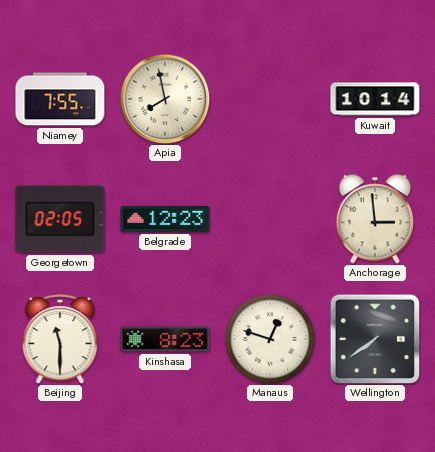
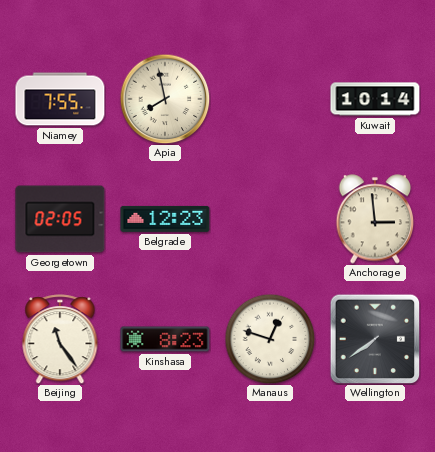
Beijing: 11:30 -> 11:24 (60, 339)
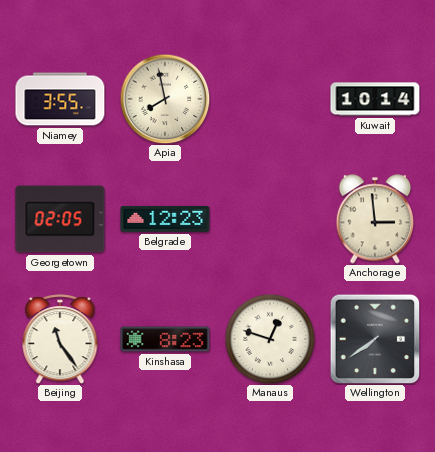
Niamey: 7:55 -> 3:55 (60, 99)
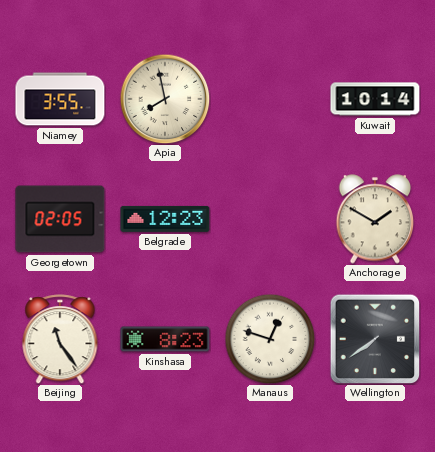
Anchorage: 2:59 -> 1:50 (375, 219)
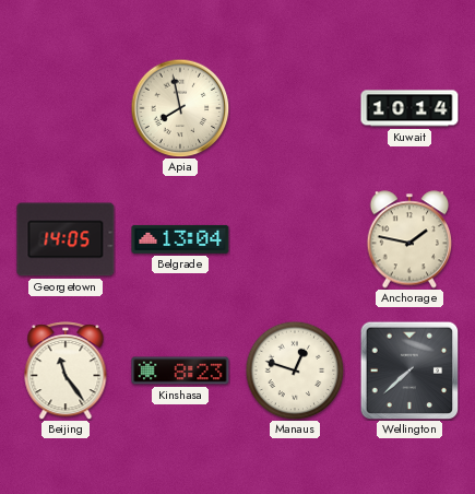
Niamey: 3:55 -> none (60, 99)
Georgetown: 02:05 -> 14:05 (66, 239)
Belgrade: 12:23 -> 13:04 (180, 239)
Anchorage: 1:50 -> 1:47 (409, 239)
Wellington: 7:39 -> 7:38 (409, 370)
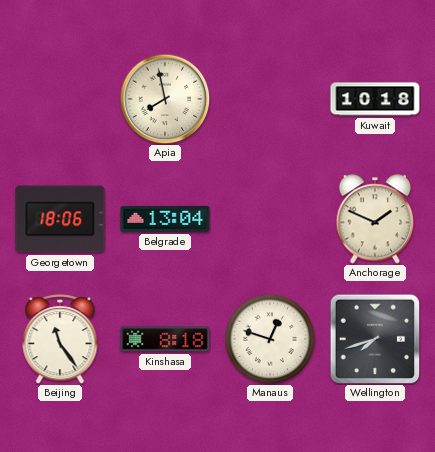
Kuwait: 10:14 -> 10:18 (375, 99)
Georgetown: 14:05 -> 18:06 (60, 219)
Anchorage: 1:47 -> 1:49 (375, 219)
Kinshasa: 8:23 -> 8:18 (165, 339)
Wellington: 7:38 -> 7:42 (375, 339)
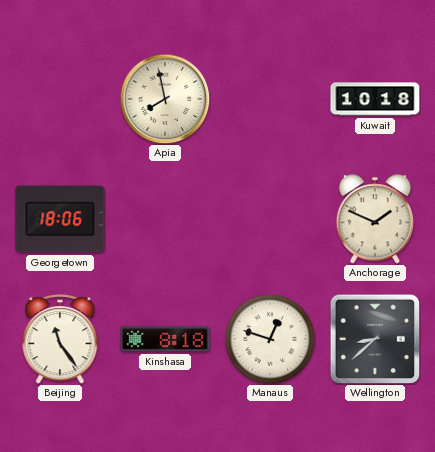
Belgrade: 13:04 -> none (165, 219)
Wellington: 7:42 -> 8:38 (375, 339)
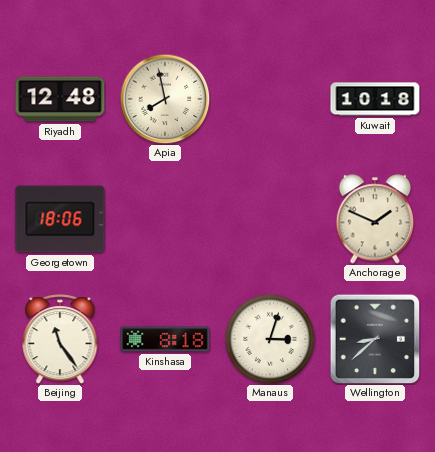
Riyadh: none -> 12:48 (60, 99)
Manaus: 12:48 -> 3:03 (270, 339)
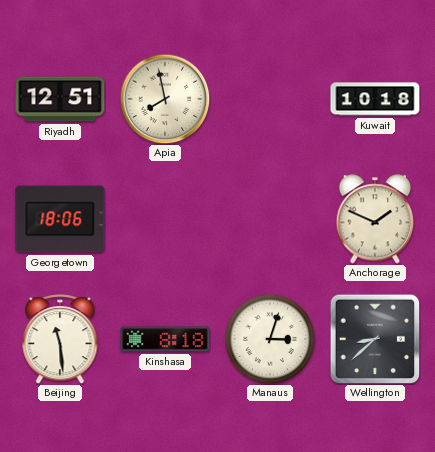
Riyadh: 12:48 -> 12:51 (60, 99)
Beijing: 11:24 -> 11:29 (60, 339)
